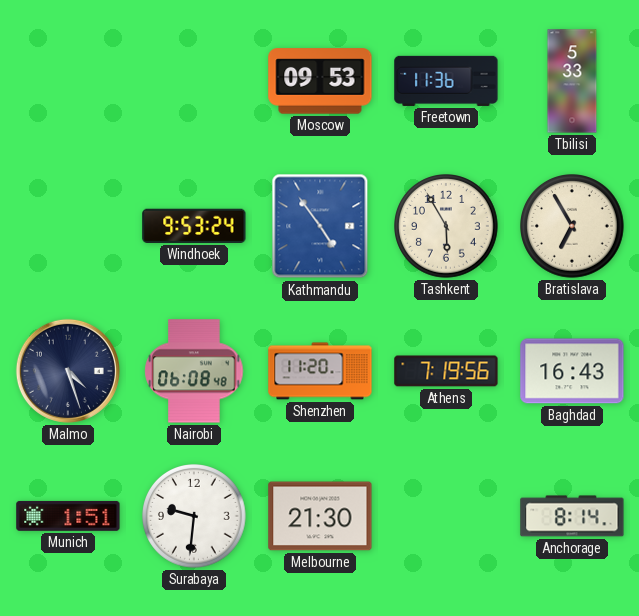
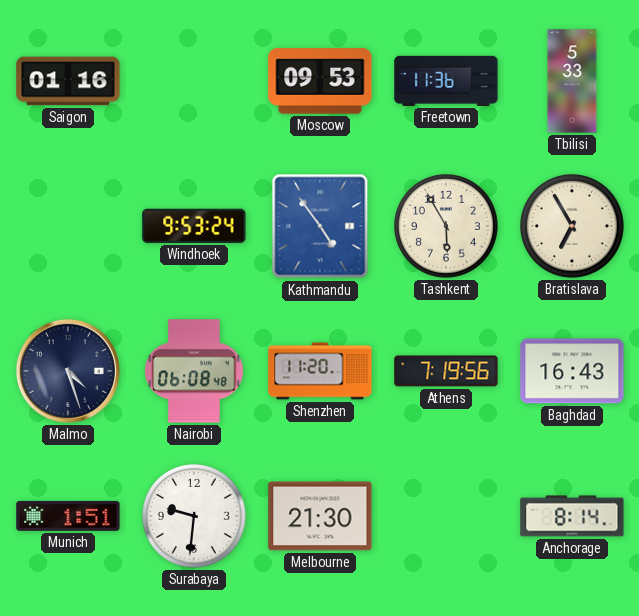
Saigon: none -> 01:16 (68, 81)
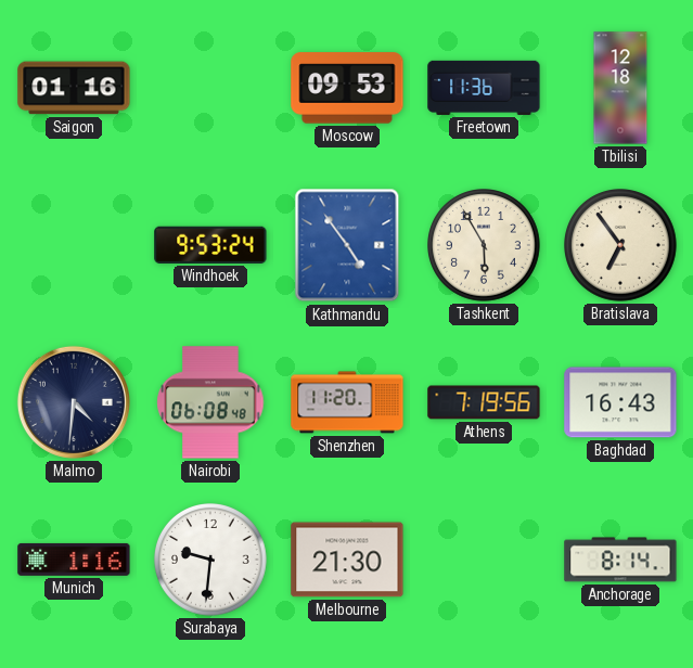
Tbilisi: 5:33 -> 12:18 (620, 88)
Bratislava: 6:55 -> 6:54 (621, 246)
Malmo: 4:27 -> 4:31 (74, 402)
Munich: 1:51 -> 1:16 (74, 560)
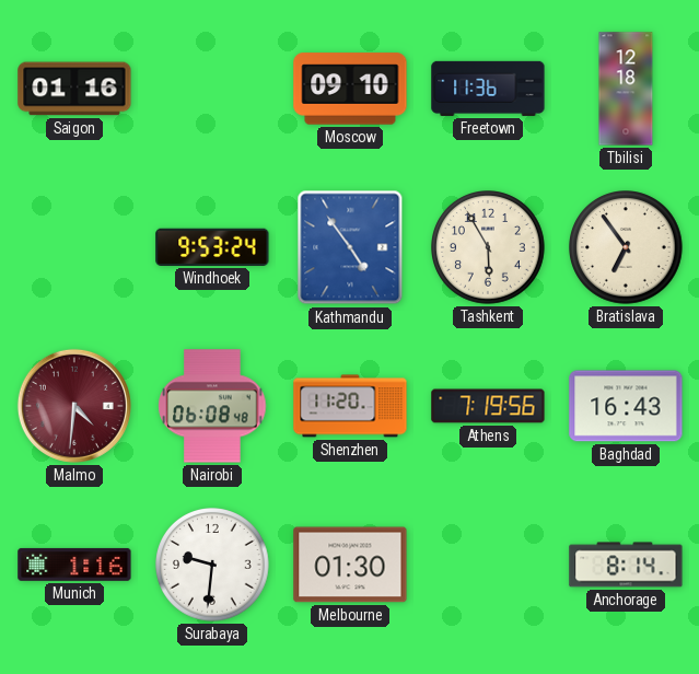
Moscow: 09:53 -> 09:10 (350, 89)
Malmo dial: navy -> burgundy (74, 406)
Melbourne: 21:30 -> 01:30 (350, 565)
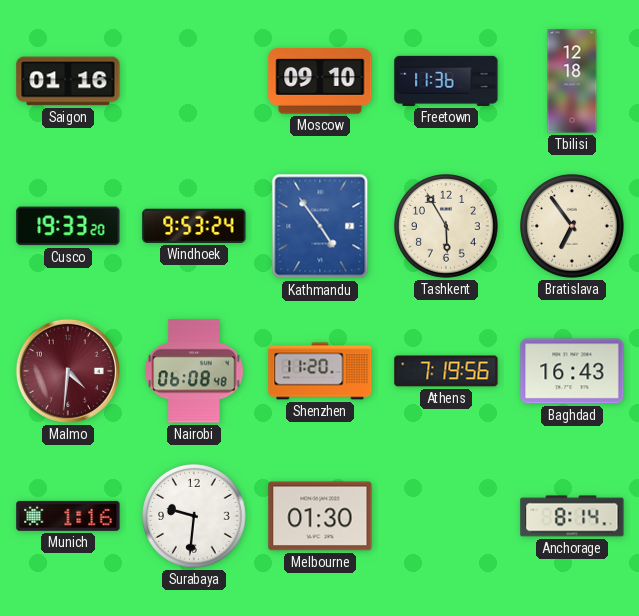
Cusco: none -> 19:33 (68, 226)
